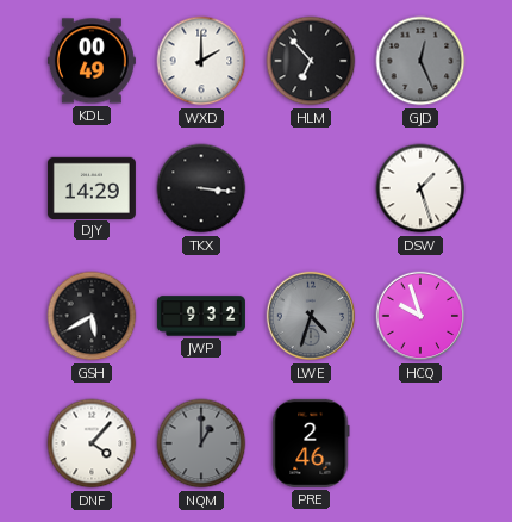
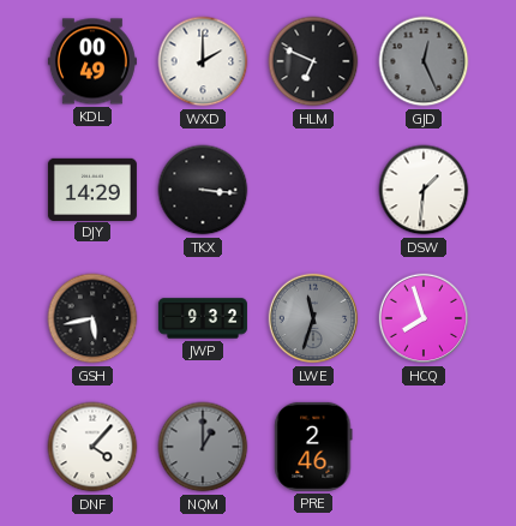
HLM: 6:53 -> 6:49 (313, 61)
DSW: 1:27 -> 1:31 (424, 190)
GSH: 5:40 -> 5:43 (92, 318)
LWE: 4:33 -> 11:33 (313, 318)
HCQ: 9:57 -> 7:57 (424, 318)
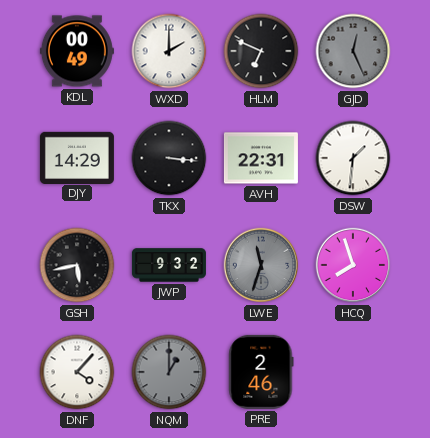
AVH: none -> 22:31 (261, 158)
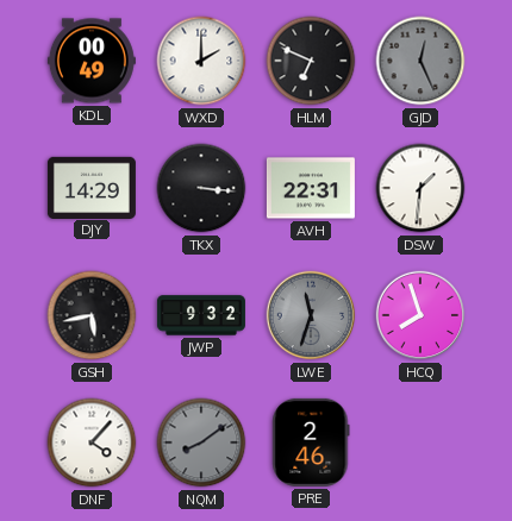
NQM: 1:00 -> 8:09 (201, 442)
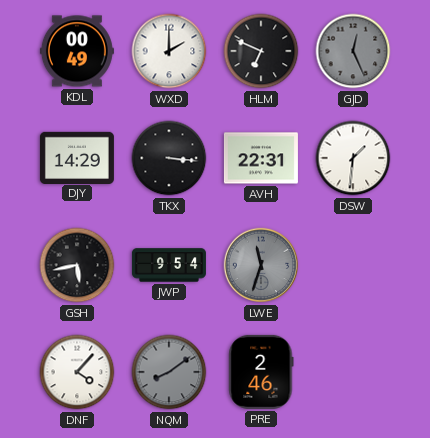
JWP: 9:32 -> 9:54 (169, 265)
HCQ: 7:57 -> none (420, 315)
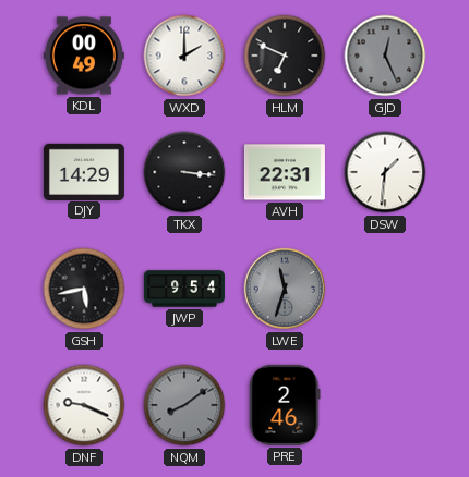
DNF: 4:07 -> 9:19 (84, 405)
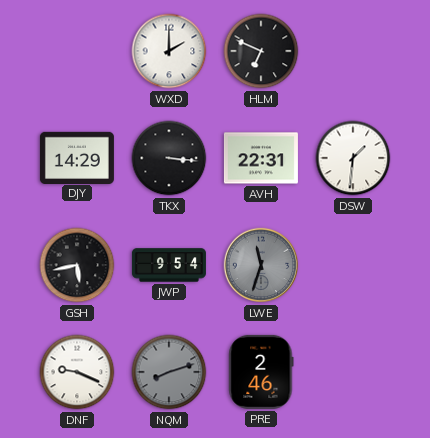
KDL: 00:49 -> none (84, 56)
GJD: 12:26 -> none (385, 56)
NQM: 8:09 -> 8:12 (169, 372)
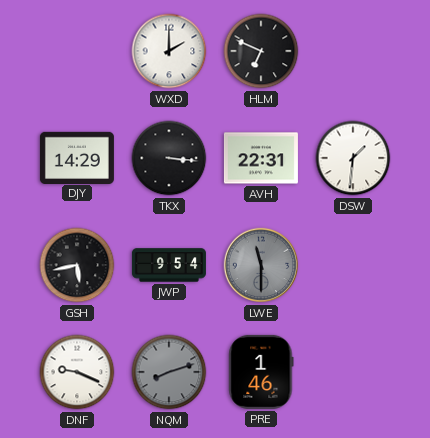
LWE: 11:33 -> 11:30 (261, 265)
PRE: 2:46 -> 1:46 (261, 372)
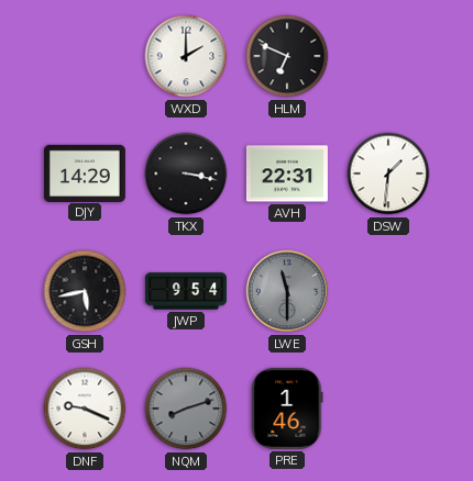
TKX: 3:16 -> 3:17 (186, 174)
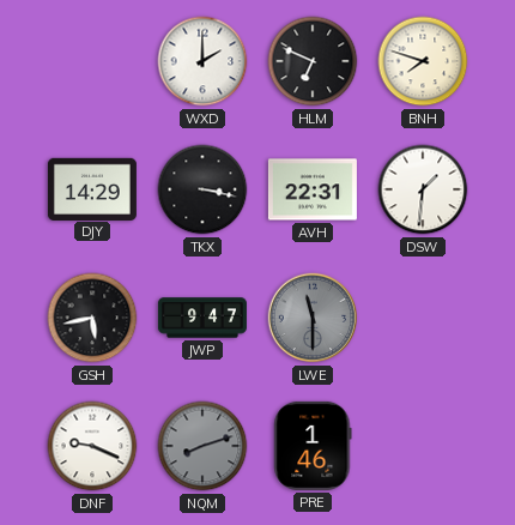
BNH: none -> 7:48 (423, 61)
JWP: 9:54 -> 9:47 (202, 318)
